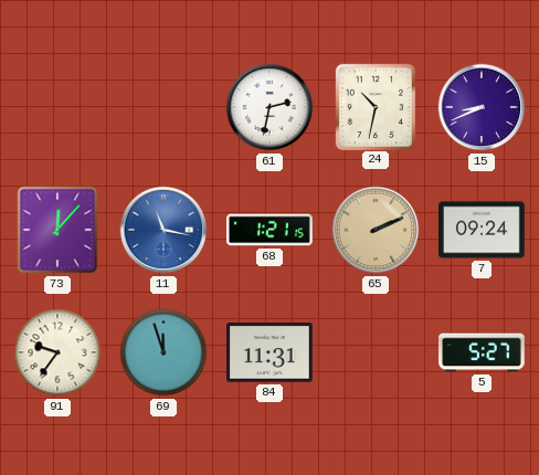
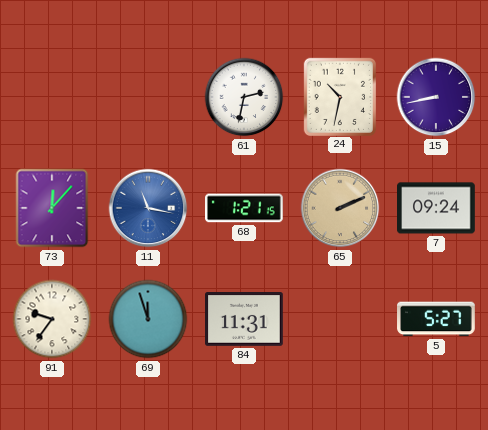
15: 8:41 -> 8:43 (436, 97)
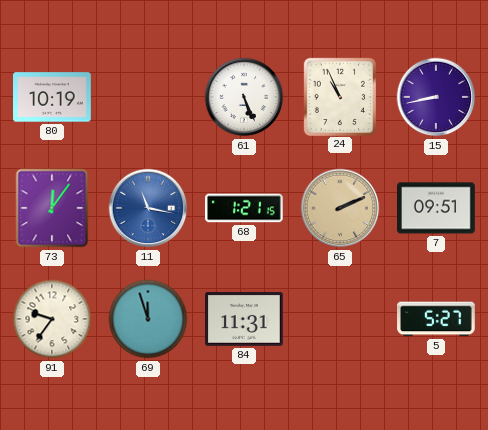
80: none -> 10:19 (52, 97)
61: 2:32 -> 5:26 (244, 97)
24: 10:32 -> 10:56 (340, 96)
73: 12:07 -> 12:06 (52, 208)
7: 09:24 -> 09:51 (436, 208)
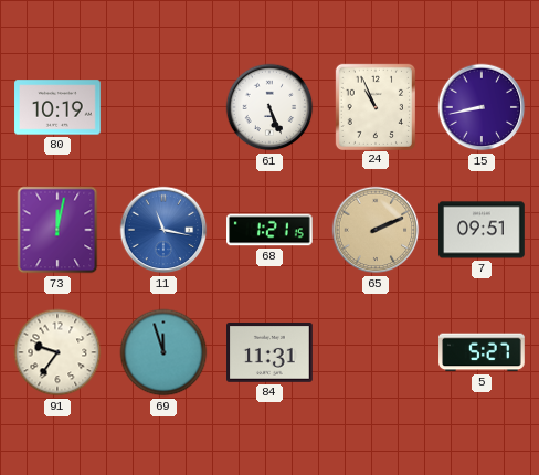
73: 12:06 -> 12:02 (57, 230)
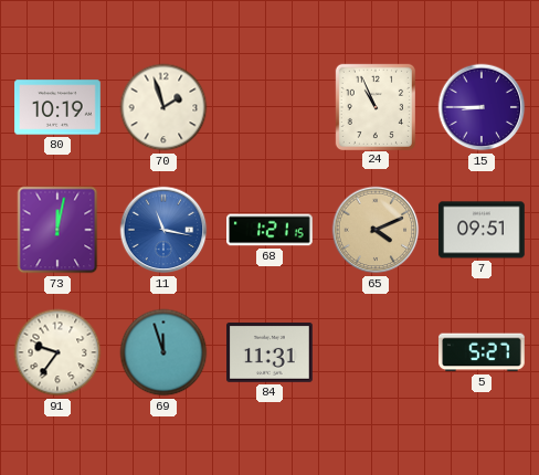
70: none -> 1:57 (163, 107)
61: 5:26 -> none (269, 107)
15: 8:43 -> 8:45 (482, 107)
65: 2:11 -> 4:11 (376, 230)
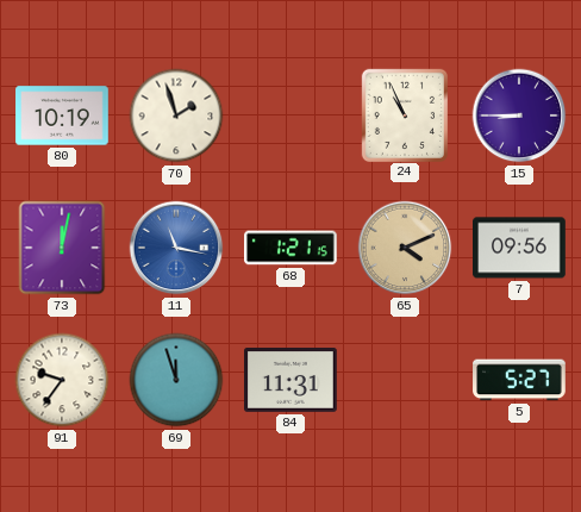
7: 09:51 -> 09:56 (519, 248)
